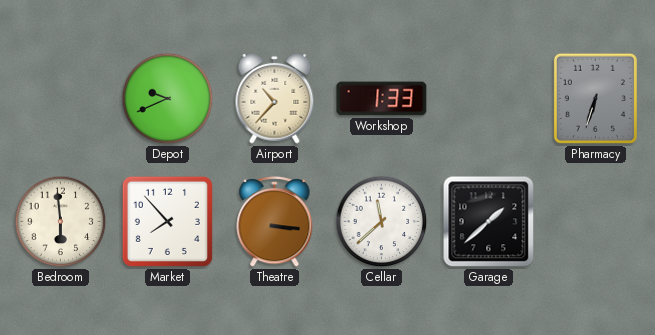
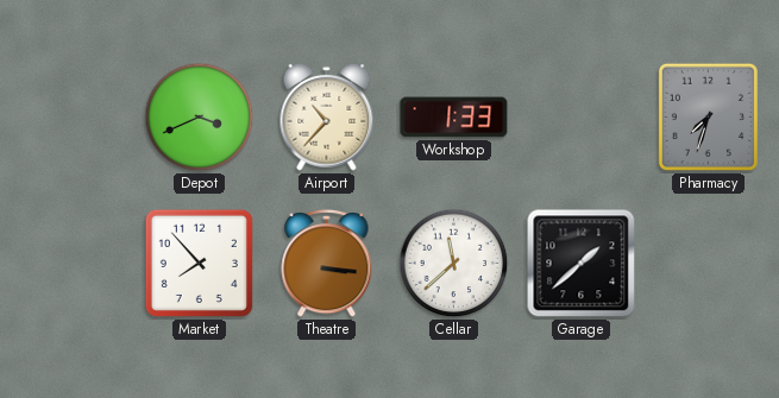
Depot: 9:41 -> 3:41 (200, 118)
Pharmacy: 6:33 -> 7:33 (708, 116)
Bedroom: 5:59 -> none (61, 222)
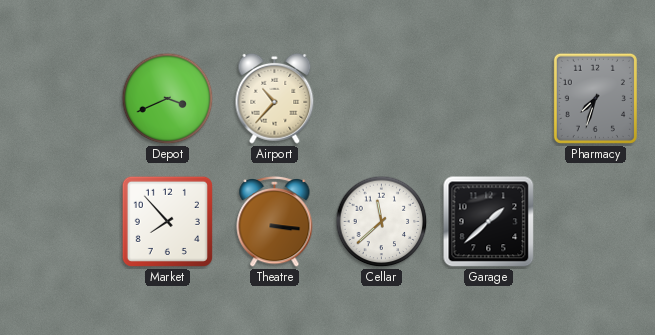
Workshop: 1:33 -> none (454, 118)
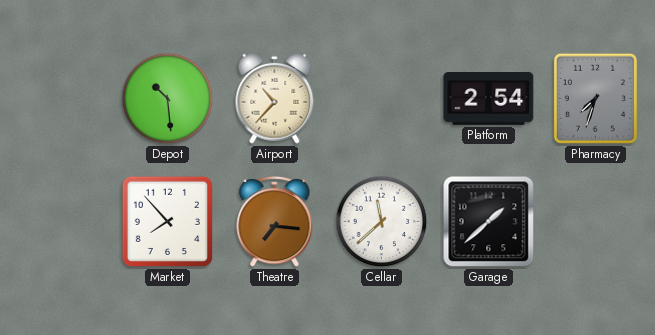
Depot: 3:41 -> 10:29 (168, 99)
Platform: none -> 2:54 (489, 99)
Theatre: 3:16 -> 7:16 (275, 221)
